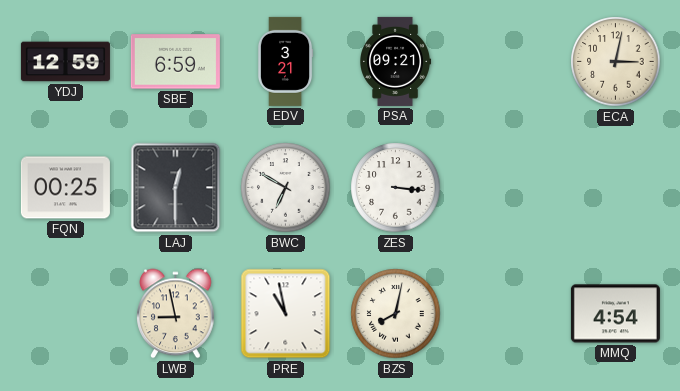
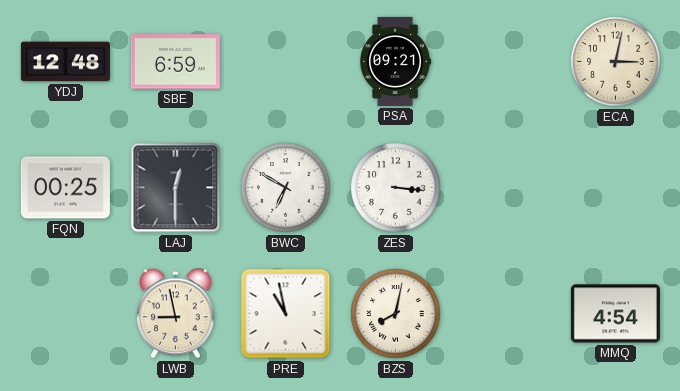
YDJ: 12:59 -> 12:48 (65, 62)
EDV: 3:21 -> none (285, 61)
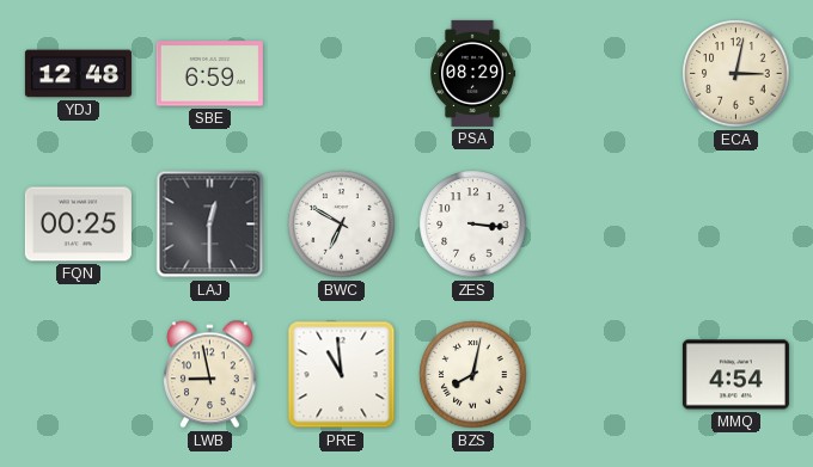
PSA: 09:21 -> 08:29 (473, 73)
PRE: 10:58 -> 10:59 (342, 375)
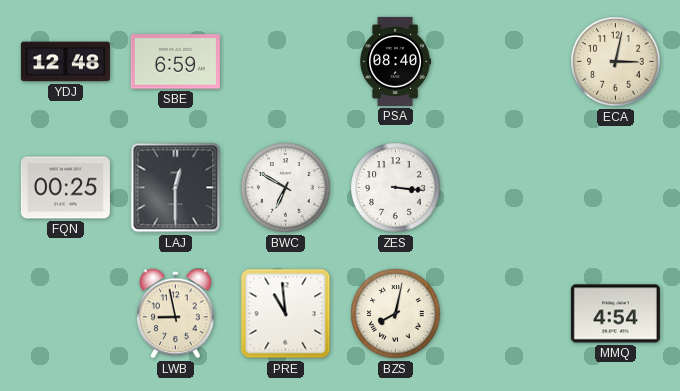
PSA: 08:29 -> 08:40 (396, 61)
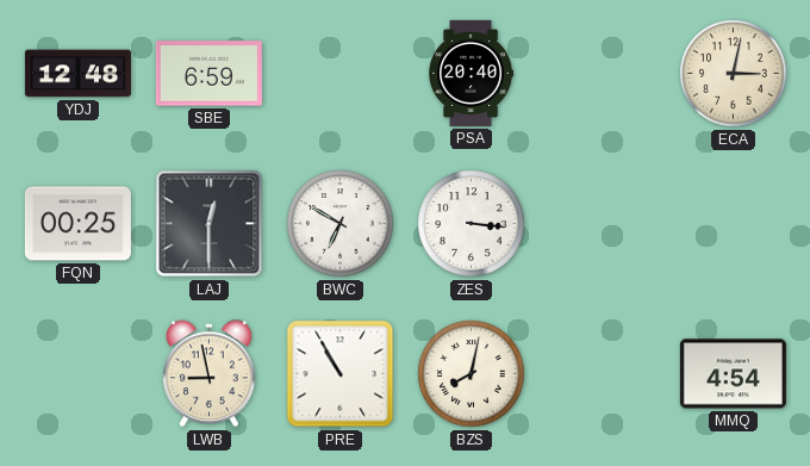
PSA: 08:40 -> 20:40 (472, 73)
PRE: 10:59 -> 10:55 (341, 374)
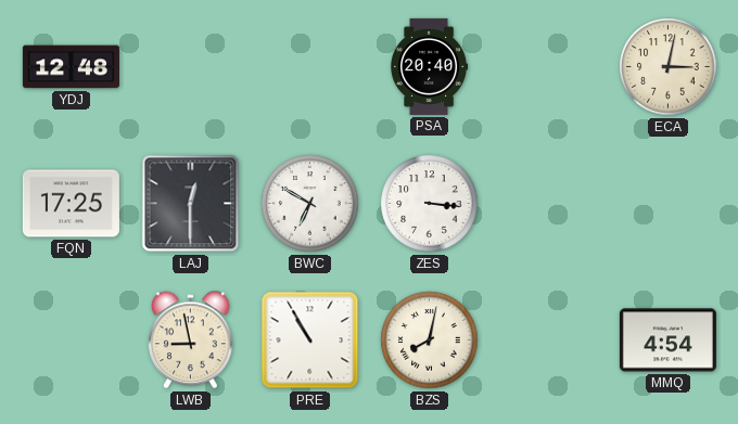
SBE: 6:59 -> none (208, 74)
FQN: 00:25 -> 17:25 (71, 204)
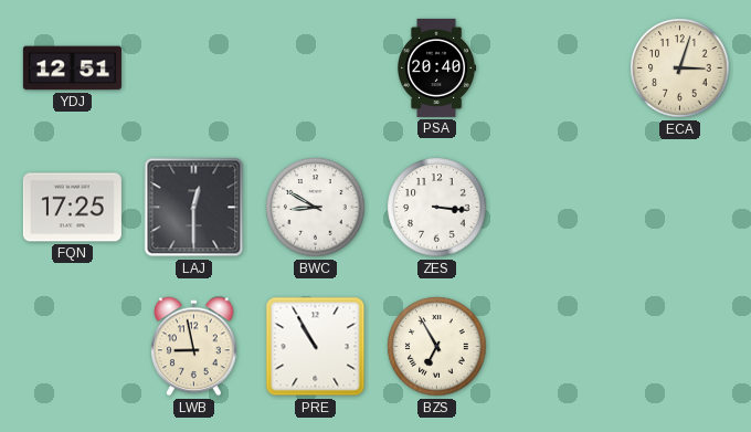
YDJ: 12:48 -> 12:51 (72, 69)
ECA: 3:02 -> 3:03 (680, 69)
BWC: 6:50 -> 8:50 (316, 208)
BZS: 8:02 -> 6:55 (437, 347)
MMQ: 4:54 -> none (667, 341)
